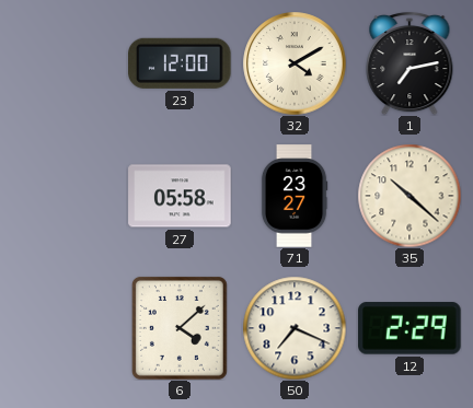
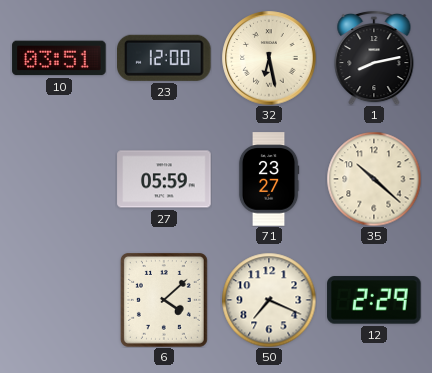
10: none -> 03:51 (59, 58)
32: 4:10 -> 6:28 (269, 58)
1: 7:13 -> 8:13 (374, 58)
27: 05:58 -> 05:59 (164, 179)
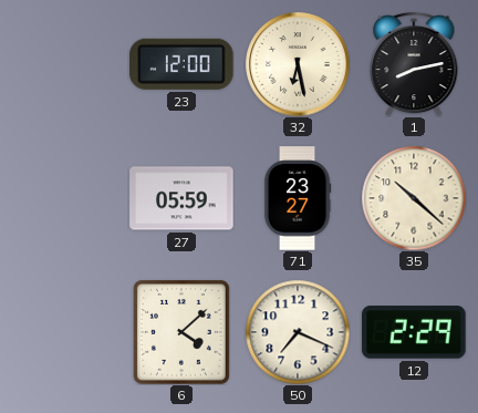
10: 03:51 -> none (59, 58)
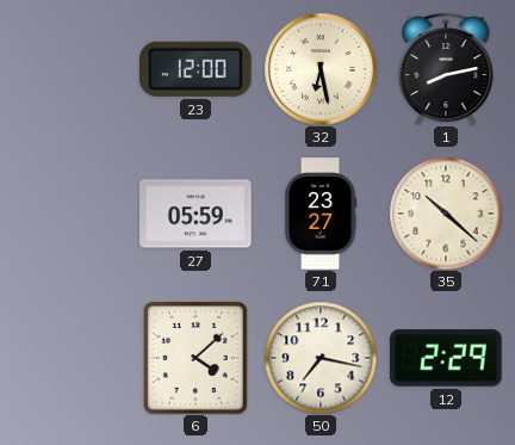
50: 7:19 -> 7:17 (321, 358)
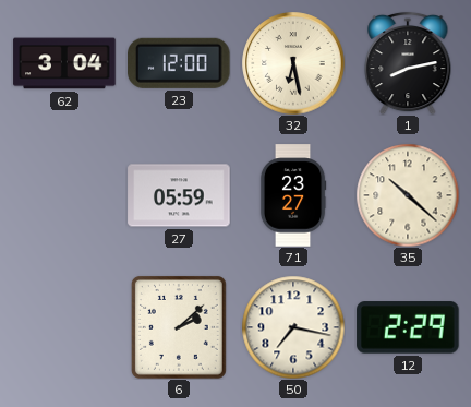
62: none -> 3:04 (64, 63)
6: 4:08 -> 2:08 (179, 327)
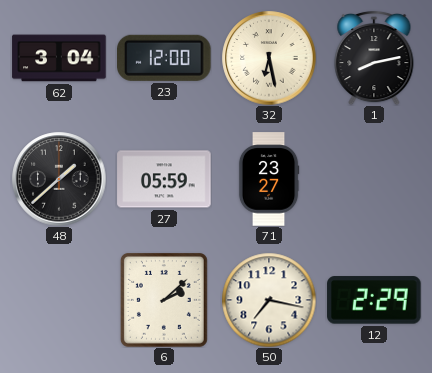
48: none -> 1:38 (59, 179)
35: 10:22 -> none (408, 195)
